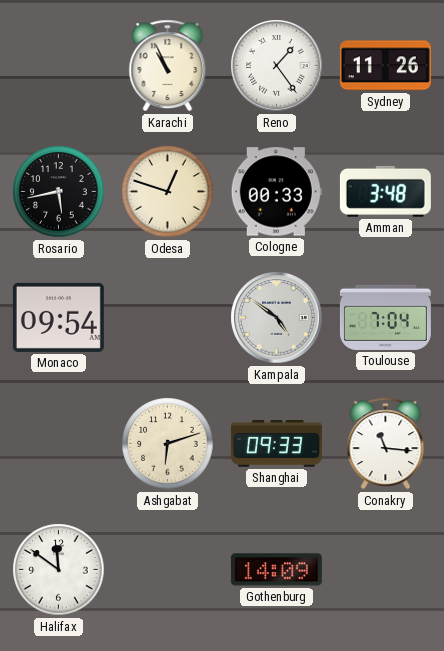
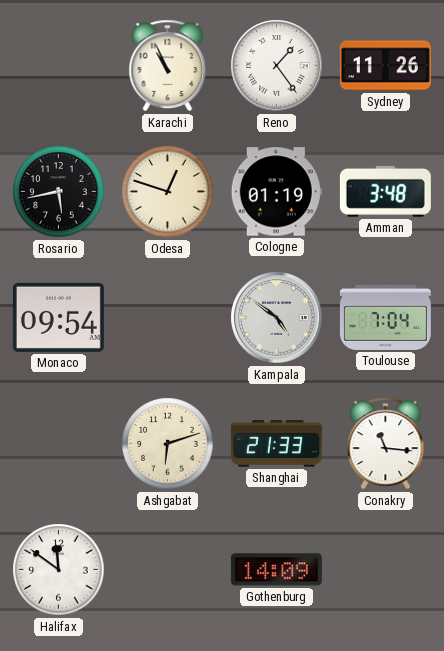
Cologne: 00:33 -> 01:19 (276, 192)
Shanghai: 09:33 -> 21:33 (276, 444)
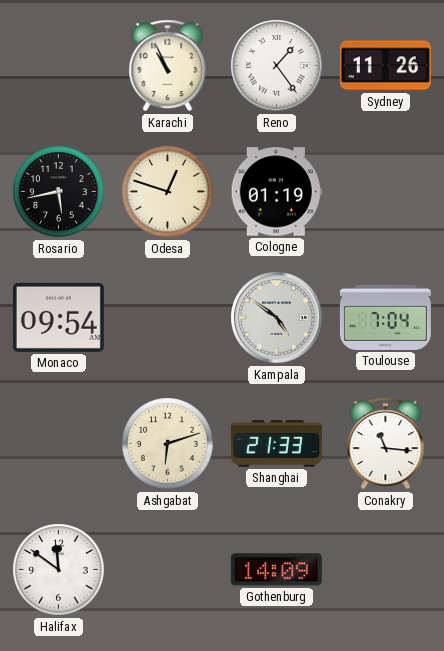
Amman: 3:48 -> none (385, 191)
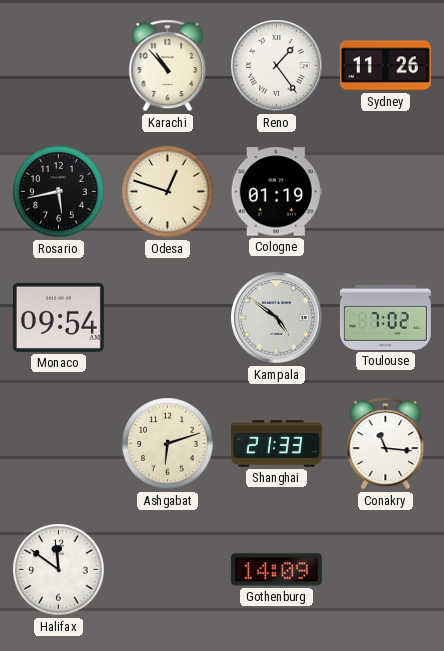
Karachi: 10:56 -> 10:53 (168, 66)
Toulouse: 7:04 -> 7:02 (385, 317)
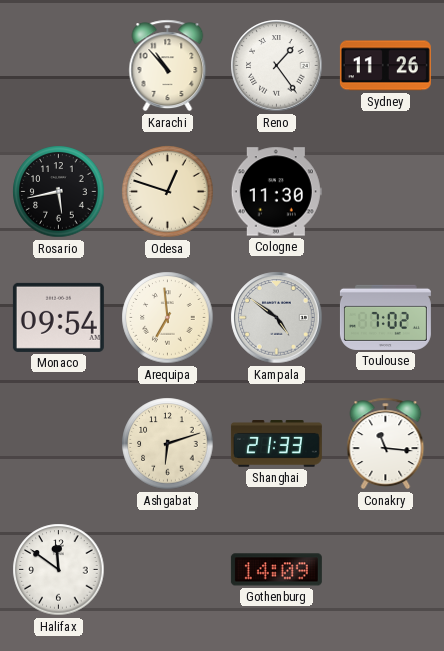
Cologne: 01:19 -> 11:30 (276, 192)
Arequipa: none -> 6:59 (168, 318)
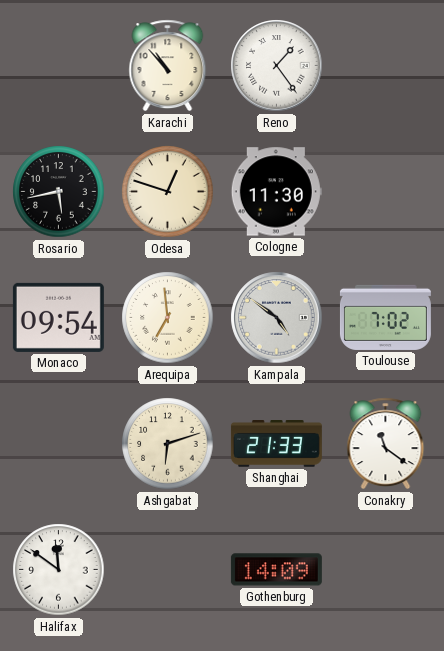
Sydney: 11:26 -> none (385, 66)
Conakry: 11:16 -> 11:21 (386, 444)
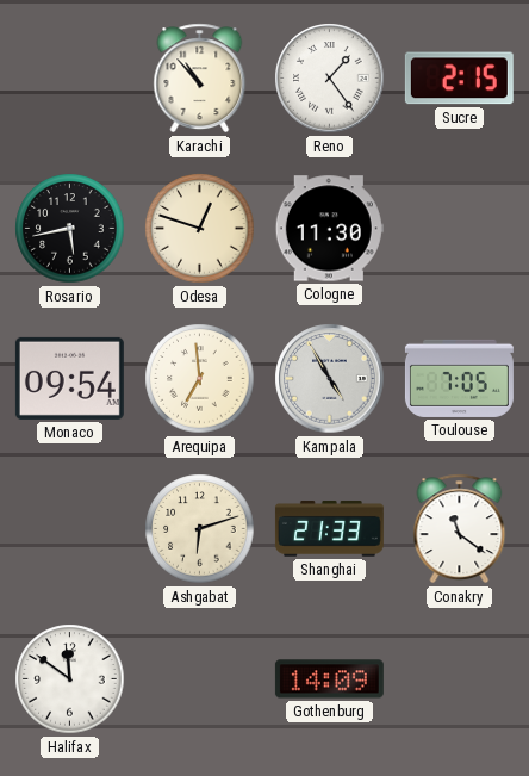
Sucre: none -> 2:15 (459, 79)
Kampala: 4:51 -> 4:55 (330, 379)
Toulouse: 7:02 -> 7:05 (459, 378)
